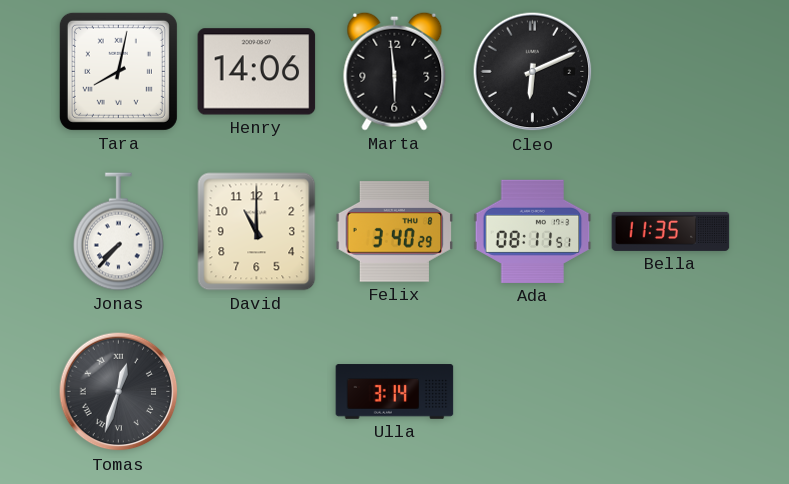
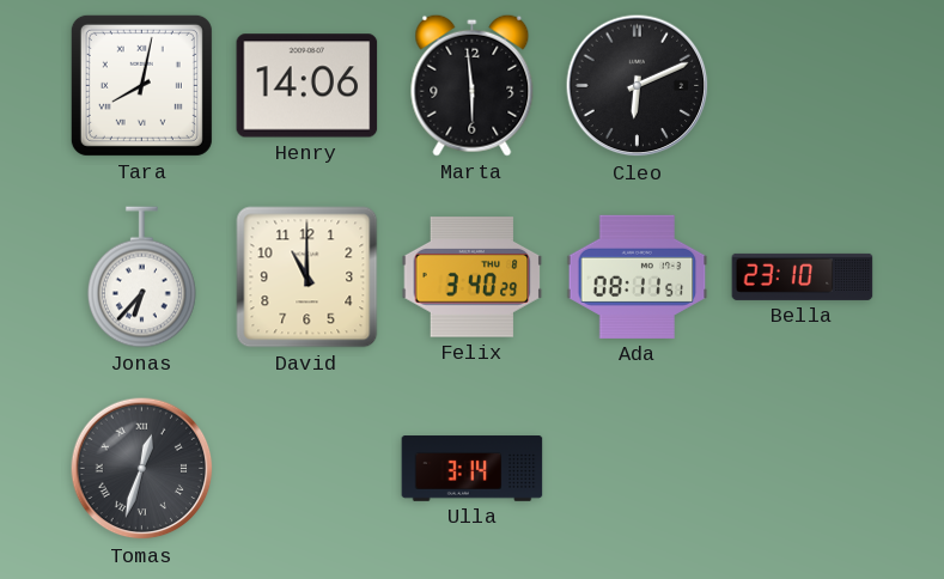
Jonas: 7:37 -> 6:37 (141, 278)
Bella: 11:35 -> 23:10 (803, 276)
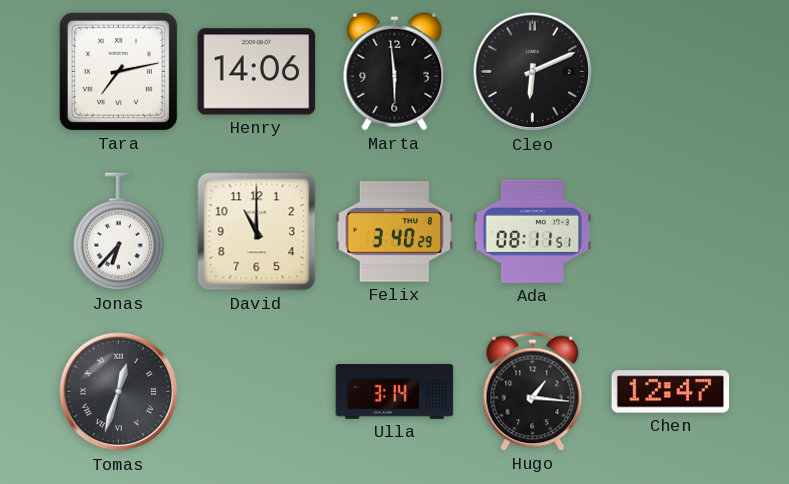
Tara: 8:02 -> 7:13 (118, 71)
Bella: 23:10 -> none (803, 276)
Hugo: none -> 1:16 (533, 392)
Chen: none -> 12:47 (671, 392)
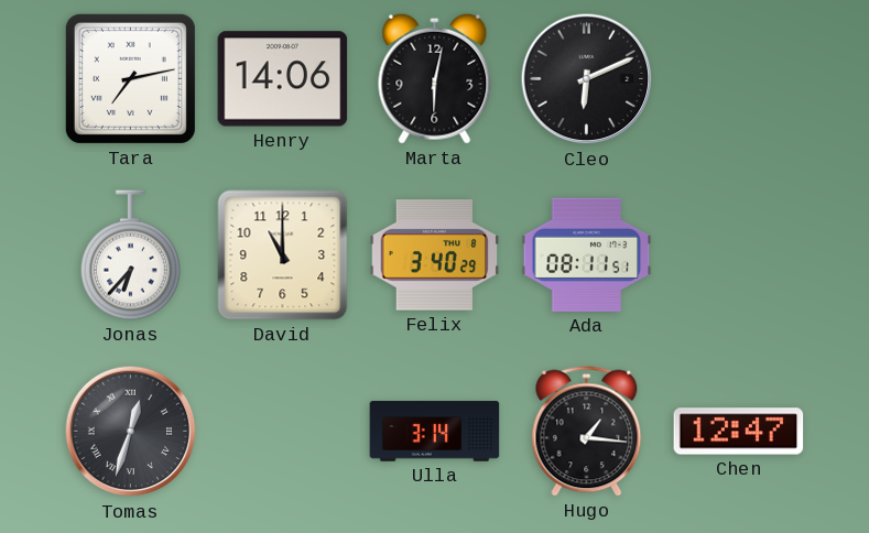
Marta: 5:59 -> 6:02 (435, 78)
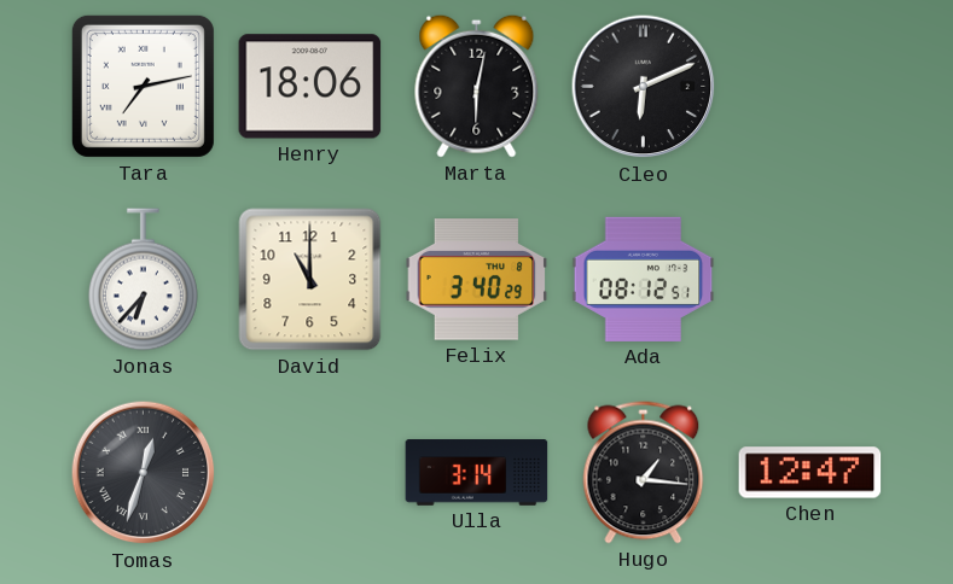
Henry: 14:06 -> 18:06 (310, 87)
Ada: 08:11 -> 08:12 (644, 279)
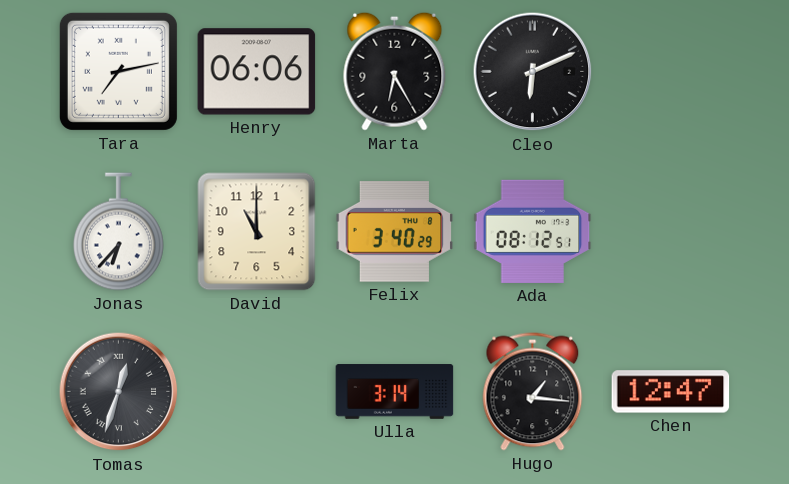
Henry: 18:06 -> 06:06 (257, 72)
Marta: 6:02 -> 6:25 (395, 71)
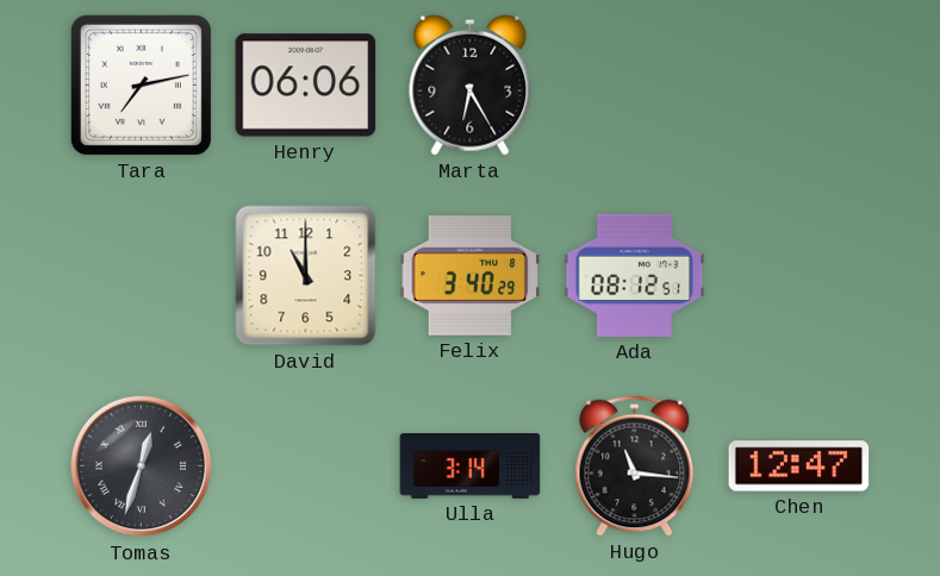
Cleo: 6:11 -> none (533, 72)
Jonas: 6:37 -> none (118, 232)
Hugo: 1:16 -> 11:16 (635, 467)
